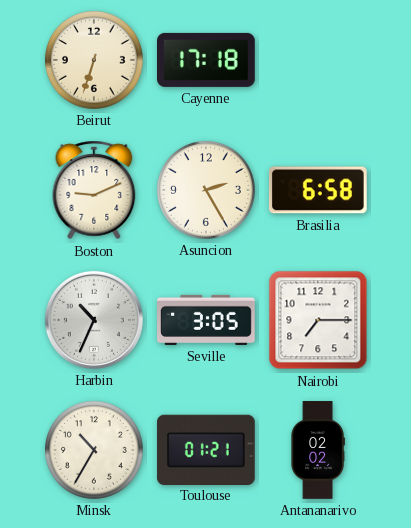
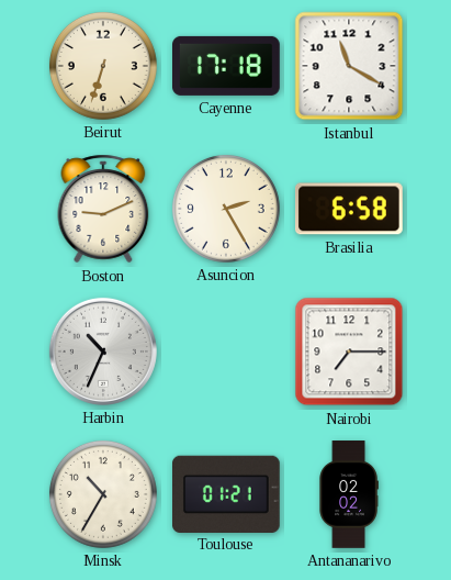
Istanbul: none -> 11:20 (349, 66)
Seville: 3:05 -> none (206, 320)
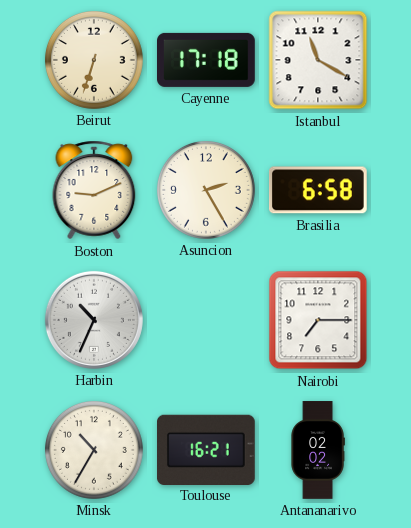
Toulouse: 01:21 -> 16:21 (207, 449)
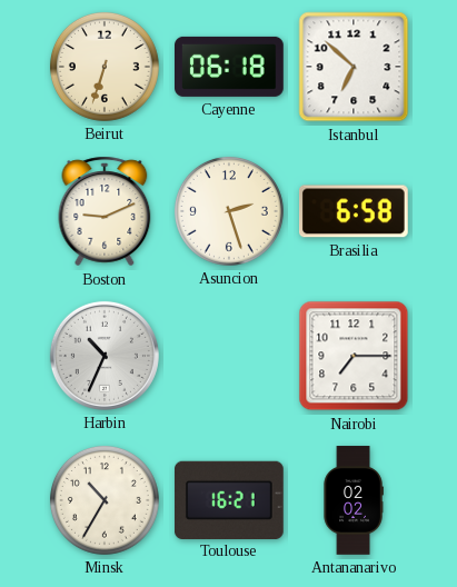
Cayenne: 17:18 -> 06:18 (230, 67)
Istanbul: 11:20 -> 6:52 (354, 67)
Asuncion: 2:25 -> 2:27 (229, 211)
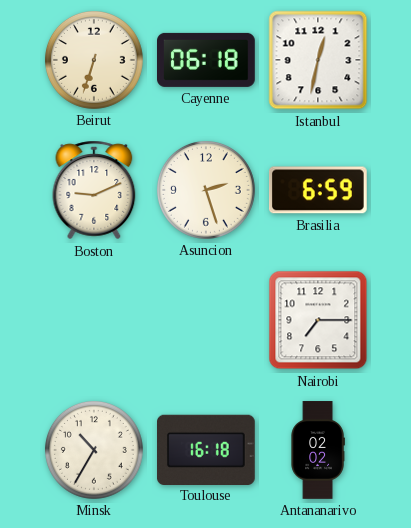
Istanbul: 6:52 -> 12:32 (318, 60)
Brasilia: 6:58 -> 6:59 (319, 190)
Harbin: 10:34 -> none (105, 356)
Toulouse: 16:21 -> 16:18 (207, 449)
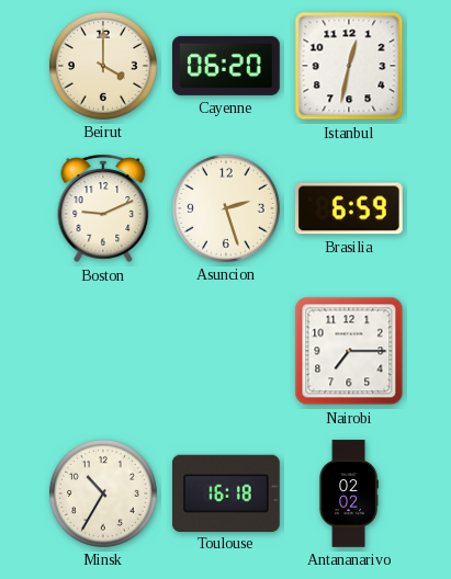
Beirut: 6:33 -> 4:00 (103, 66)
Cayenne: 06:18 -> 06:20 (227, 66)
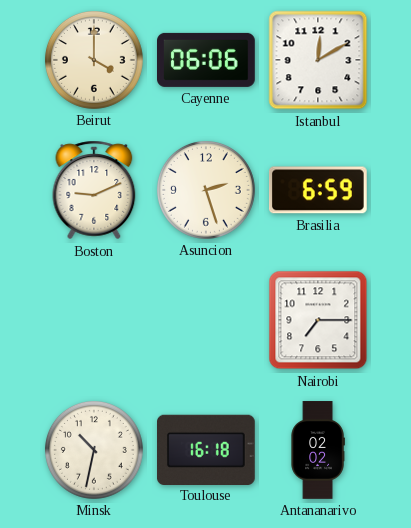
Cayenne: 06:20 -> 06:06 (207, 60)
Istanbul: 12:32 -> 12:10 (318, 60)
Minsk: 10:35 -> 10:32 (94, 450)
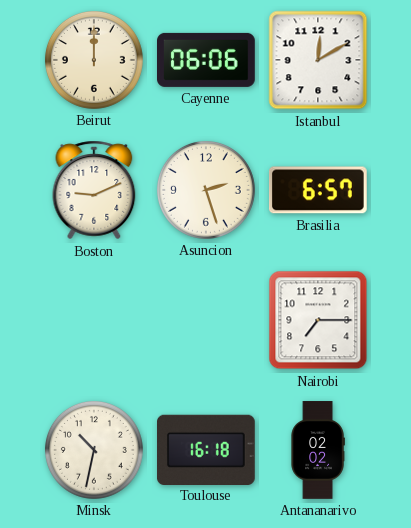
Beirut: 4:00 -> 12:00 (94, 60)
Brasilia: 6:59 -> 6:57 (319, 190)
